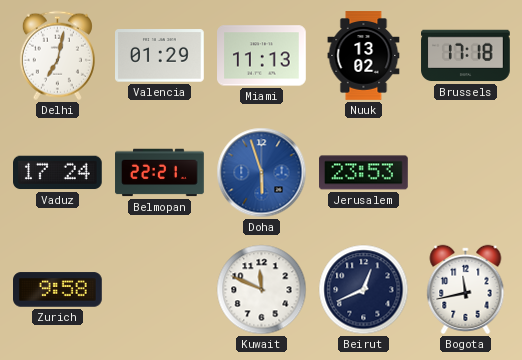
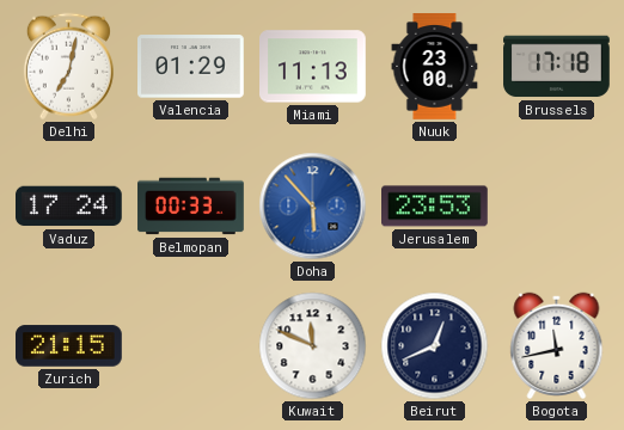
Nuuk: 13:02 -> 23:00 (435, 67)
Belmopan: 22:21 -> 00:33 (191, 207)
Doha: 5:57 -> 5:53 (313, 207)
Zurich: 9:58 -> 21:15 (69, 346)
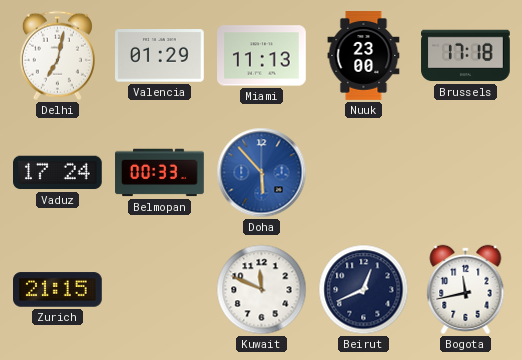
Jerusalem: 23:53 -> none (435, 207)
